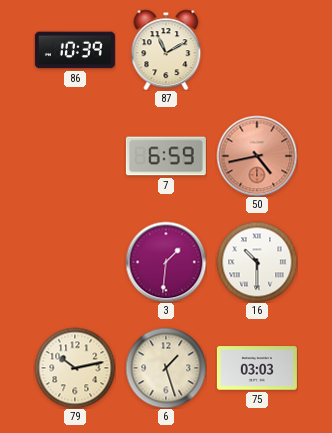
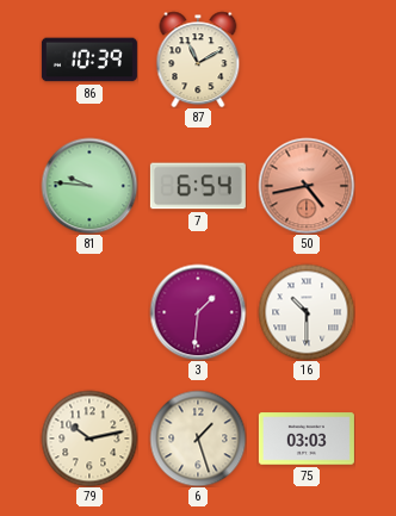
81: none -> 9:46 (89, 186)
7: 6:59 -> 6:54 (198, 186)
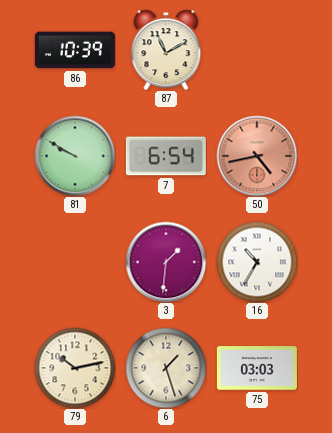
81: 9:46 -> 9:50 (75, 156)
16: 10:30 -> 10:35 (257, 262)
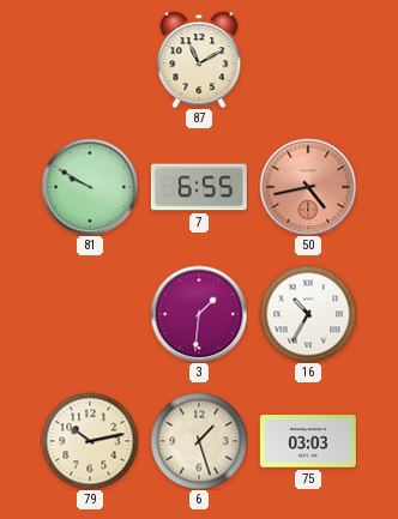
86: 10:39 -> none (75, 50)
7: 6:54 -> 6:55 (199, 187)
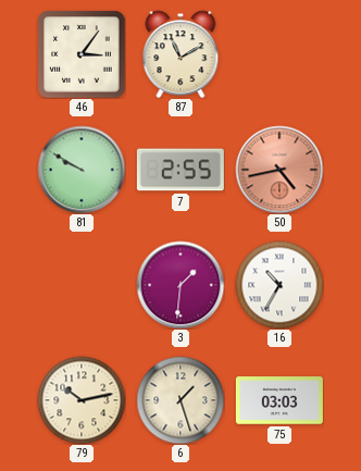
46: none -> 3:06 (82, 54)
7: 6:55 -> 2:55 (180, 170)
